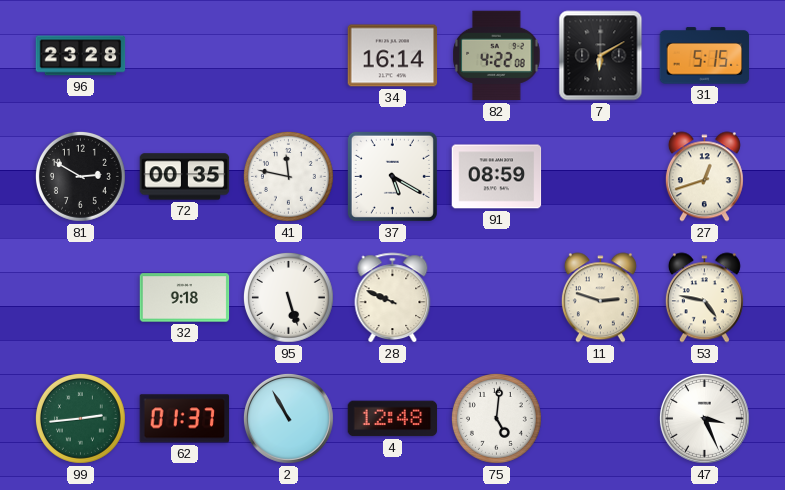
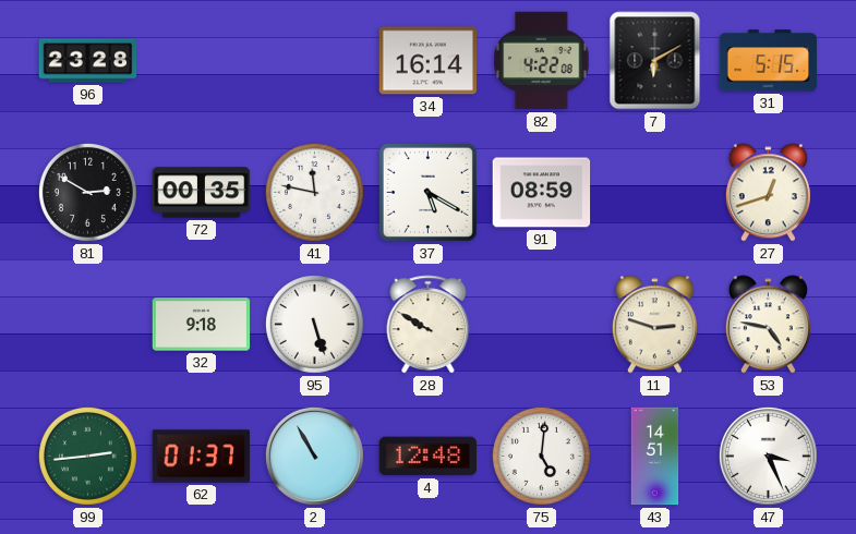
28: 9:49 -> 9:50 (429, 325)
43: none -> 14:51 (655, 457)
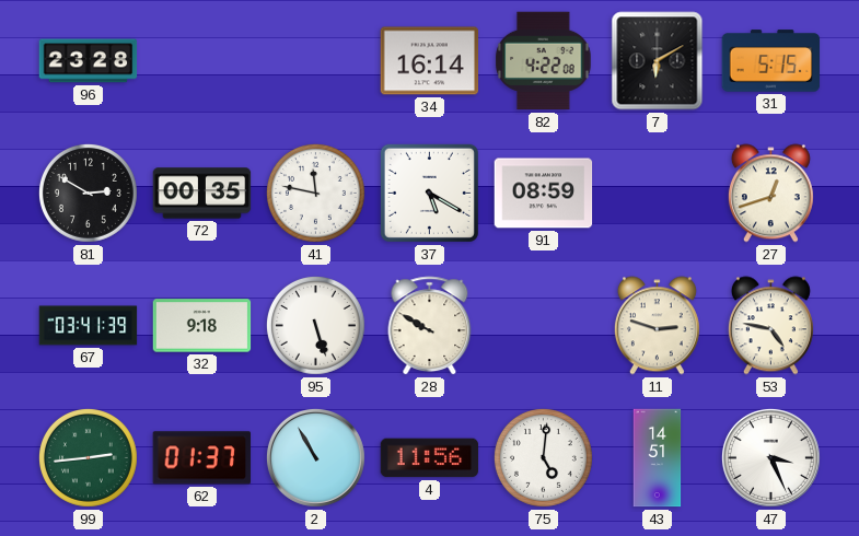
67: none -> 03:41 (89, 326)
4: 12:48 -> 11:56 (430, 458)
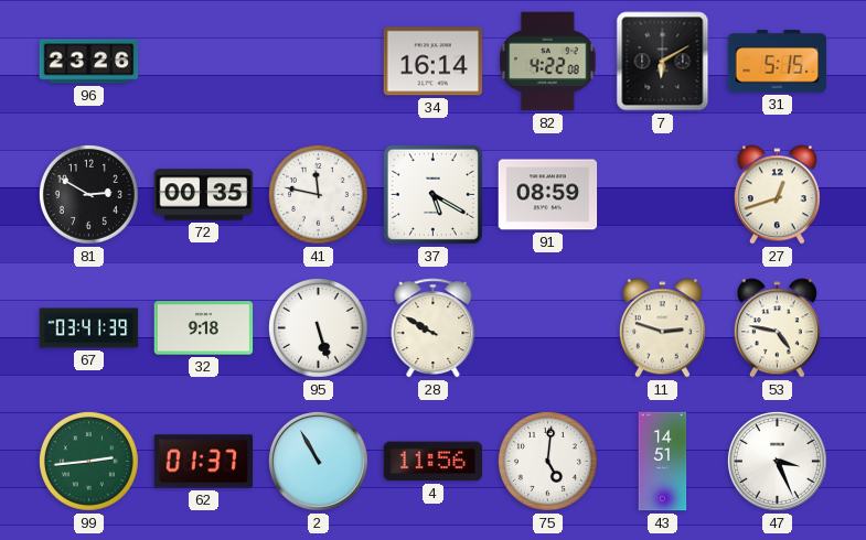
96: 23:28 -> 23:26 (89, 62)
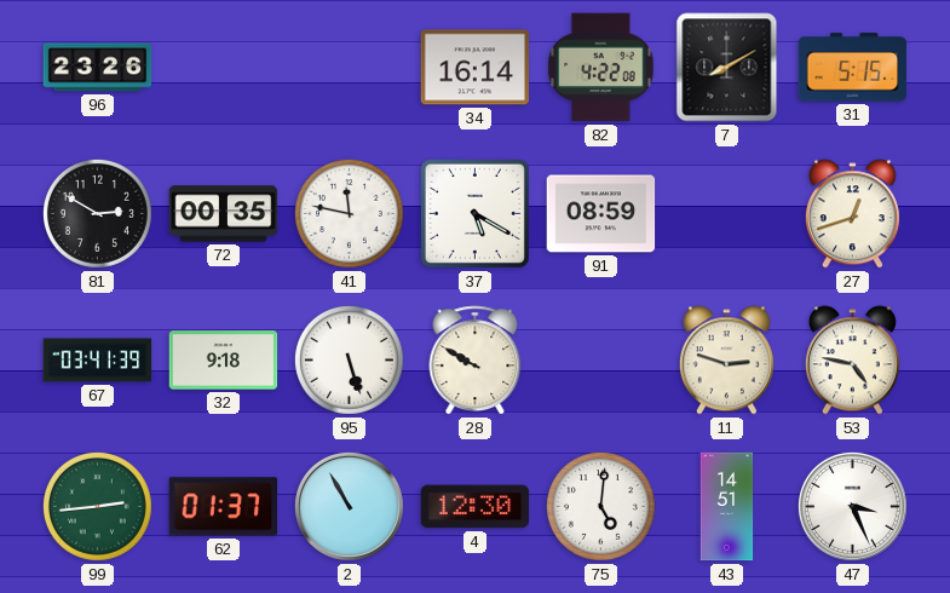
7: 6:10 -> 8:10 (727, 68)
4: 11:56 -> 12:30 (476, 507)
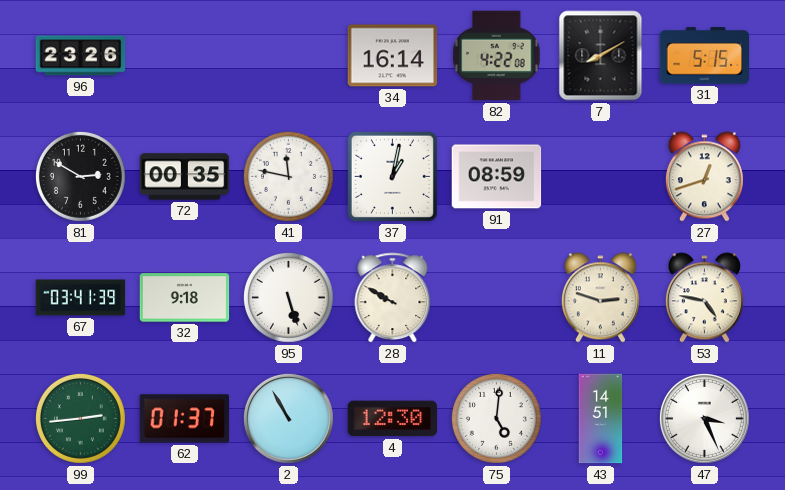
37: 5:20 -> 1:02 (392, 176)
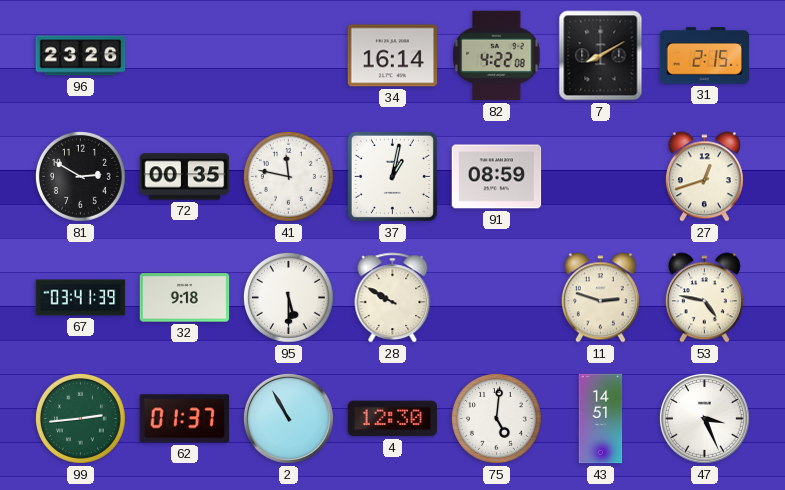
31: 5:15 -> 2:15 (705, 56)
95: 5:27 -> 5:30 (288, 297)
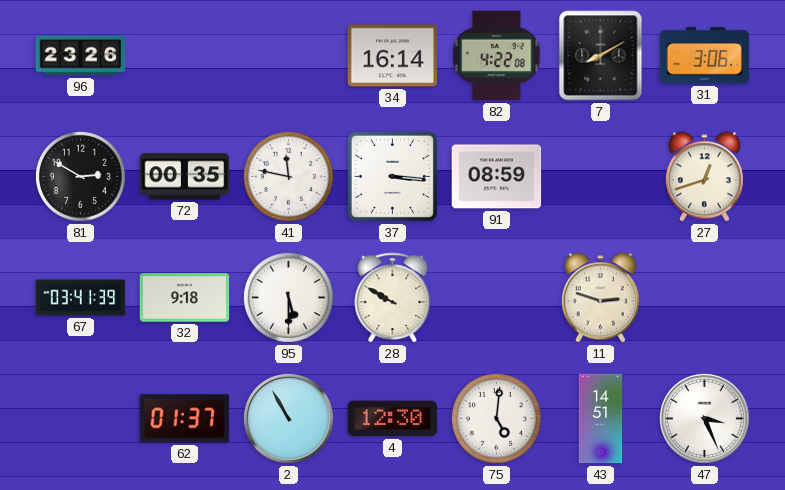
31: 2:15 -> 3:06 (705, 56)
37: 1:02 -> 3:16 (392, 176)
53: 4:47 -> none (704, 298)
99: 2:44 -> none (80, 418)
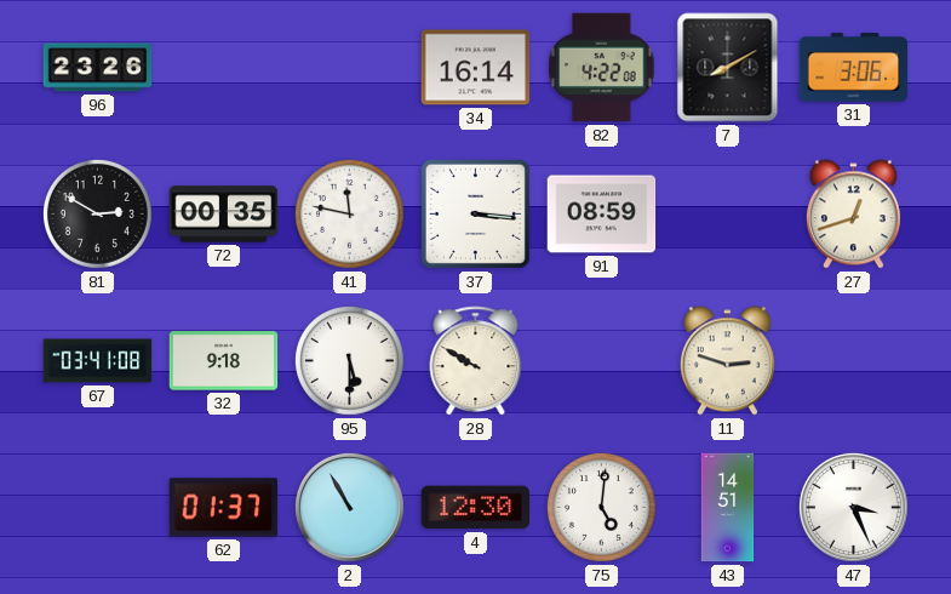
67: 03:41:39 -> 03:41:08 (98, 361)
